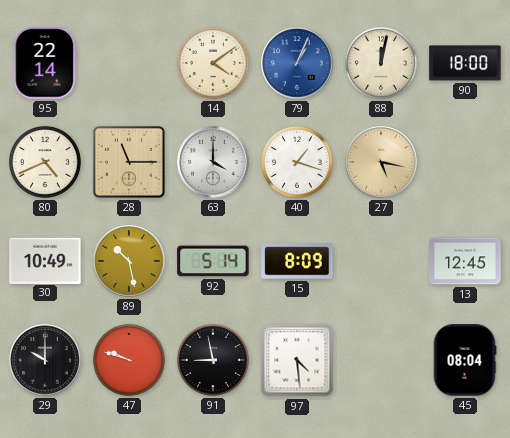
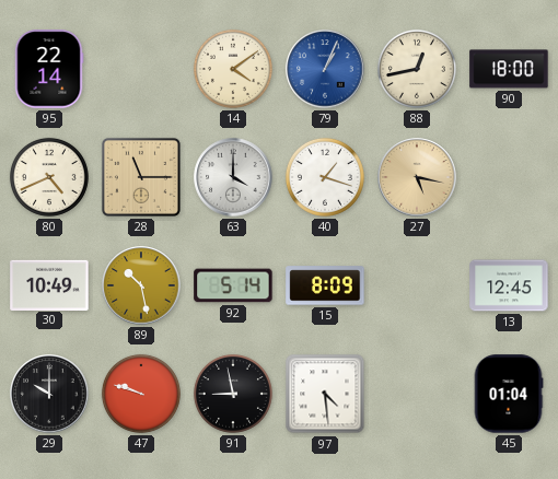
88: 12:02 -> 12:43 (417, 69)
45: 08:04 -> 01:04 (509, 394)
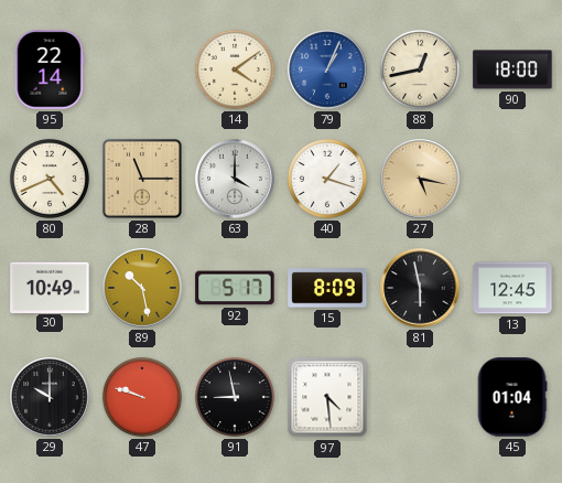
92: 5:14 -> 5:17 (235, 288)
81: none -> 5:58 (420, 288)
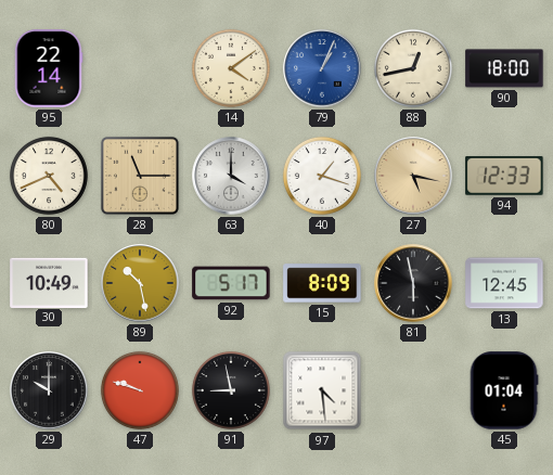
94: none -> 12:33 (504, 176)
